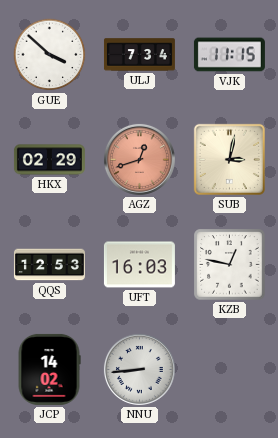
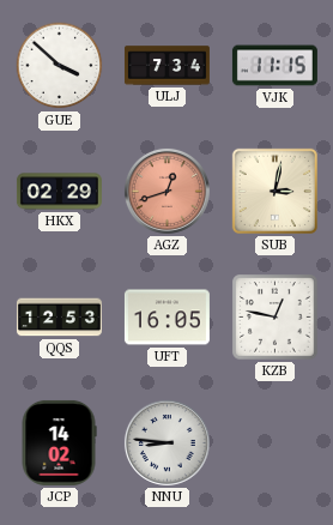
UFT: 16:03 -> 16:05 (166, 318)
NNU: 8:44 -> 8:46 (166, 442)
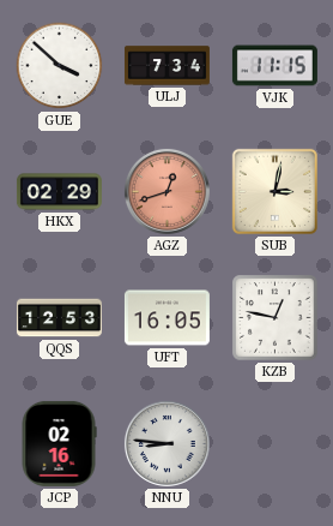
JCP: 14:02 -> 02:16 (59, 443)
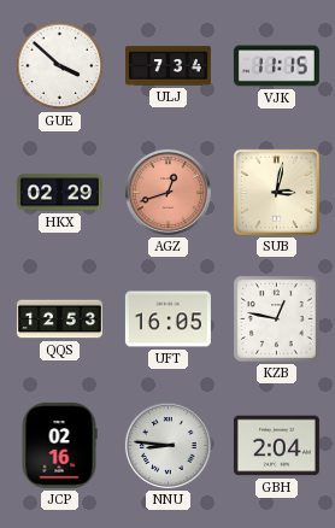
GBH: none -> 2:04 (276, 446)
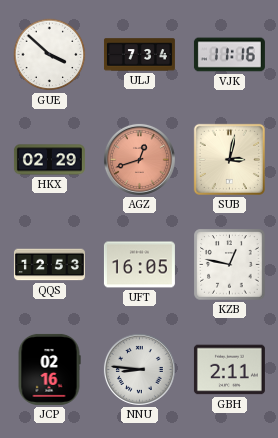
VJK: 11:15 -> 11:16 (229, 55)
GBH: 2:04 -> 2:11 (229, 370)
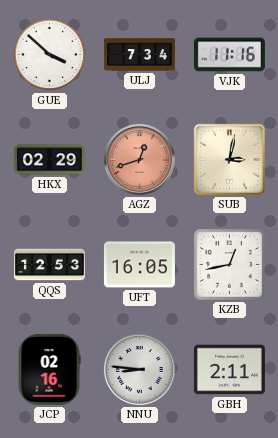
KZB: 12:47 -> 12:43 (230, 265)
